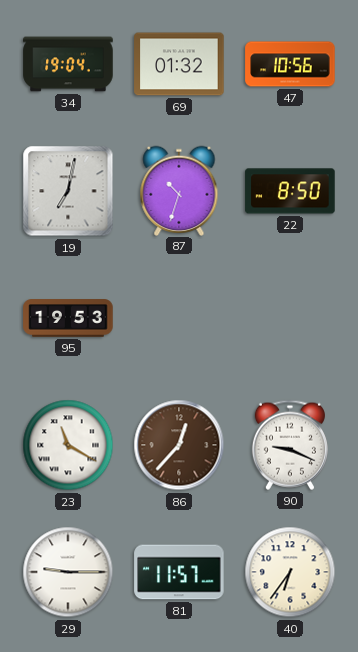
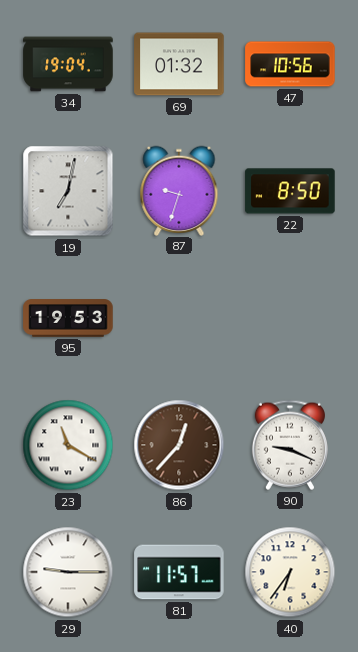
87: 10:33 -> 9:33 (179, 190)
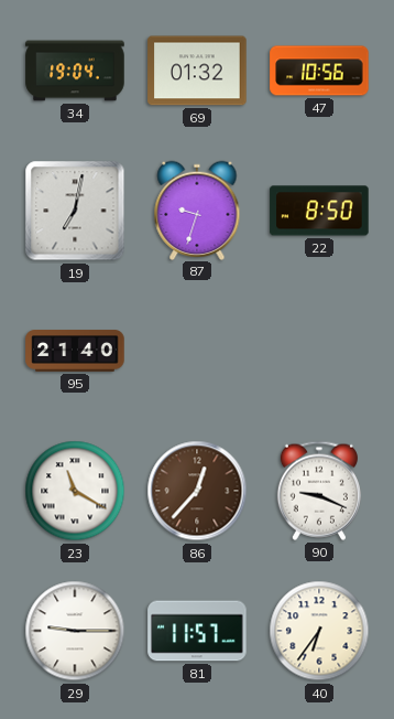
95: 19:53 -> 21:40 (75, 351)
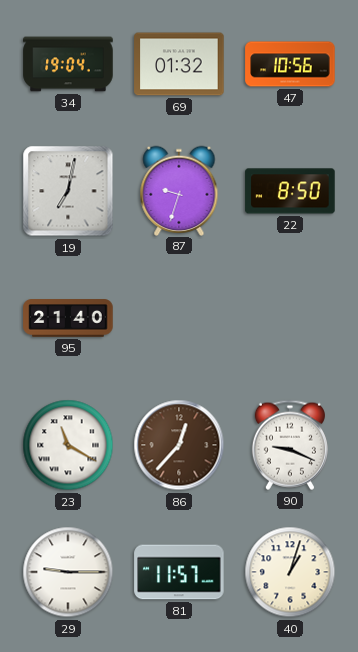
40: 6:36 -> 1:03 (290, 572)
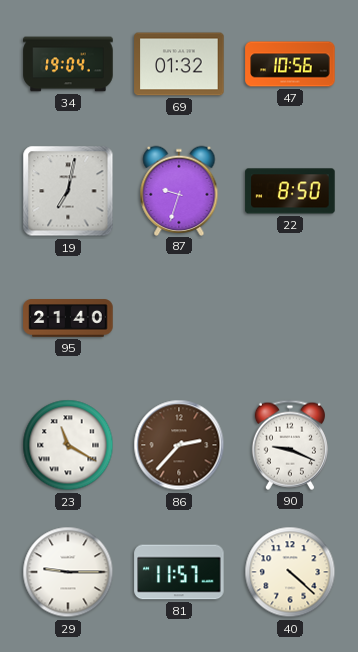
86: 12:37 -> 2:37 (179, 445)
40: 1:03 -> 4:22 (290, 572)
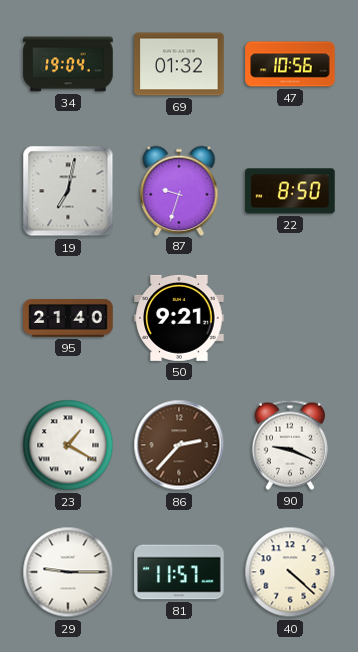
50: none -> 9:21 (179, 318)
23: 11:20 -> 1:20 (68, 445)
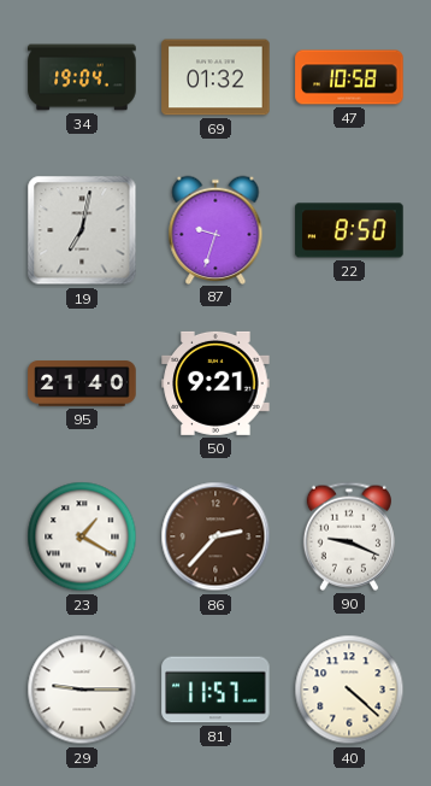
47: 10:56 -> 10:58 (349, 77)
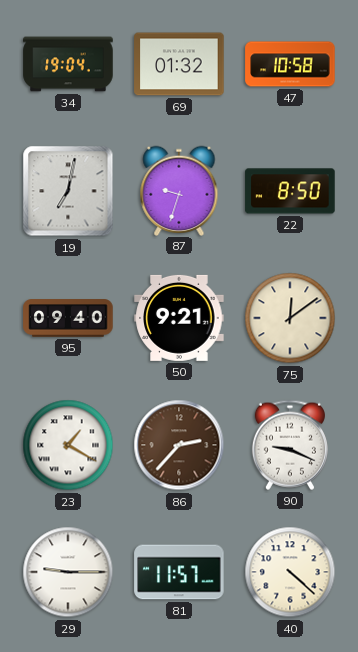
95: 21:40 -> 09:40 (68, 318)
75: none -> 12:09 (290, 318)
